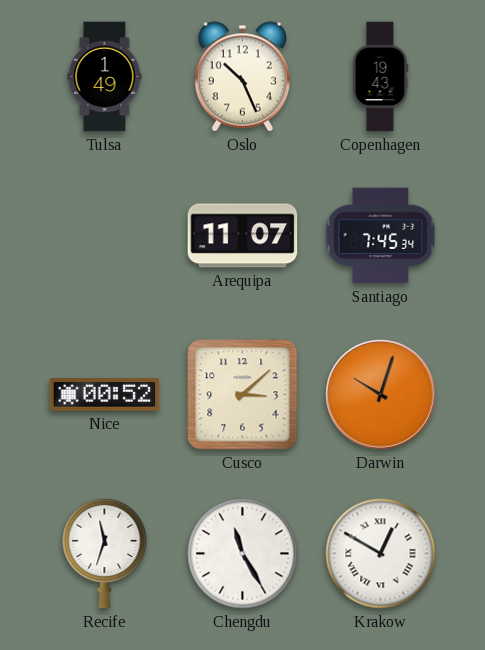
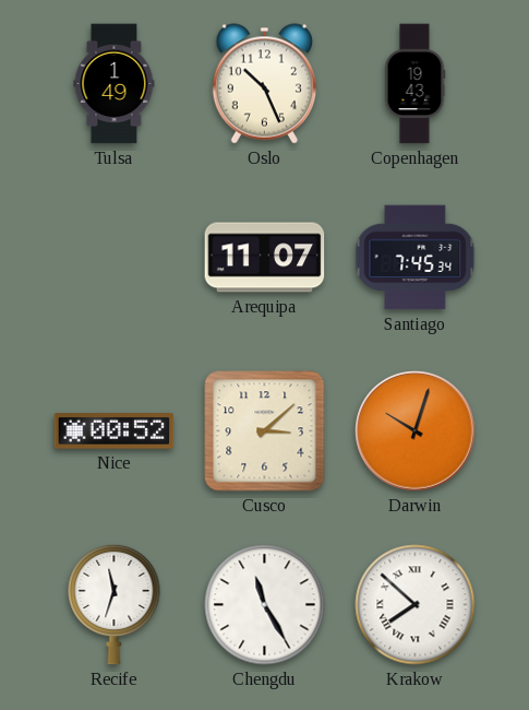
Krakow: 12:50 -> 7:52 (416, 605)
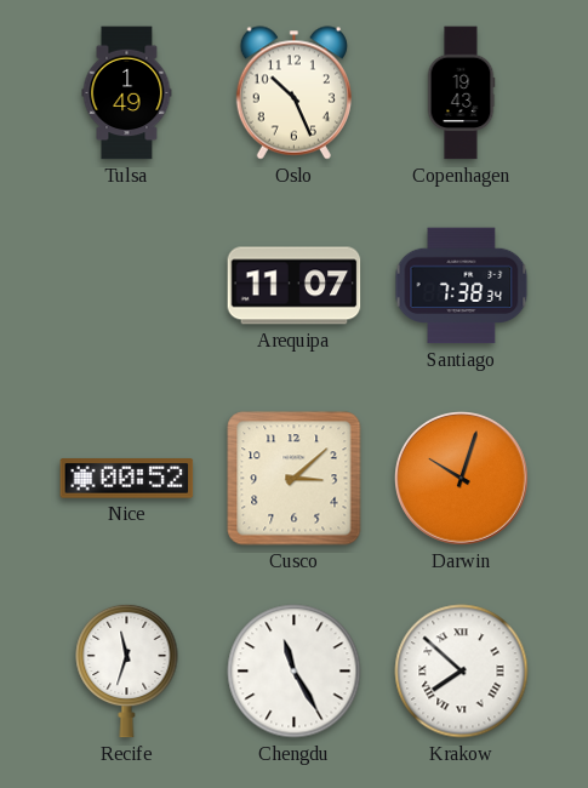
Santiago: 7:45 -> 7:38 (462, 286)
